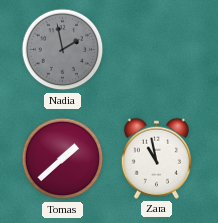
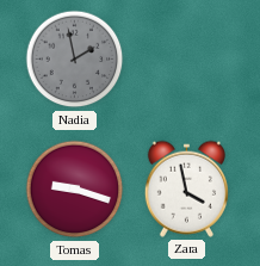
Tomas: 1:38 -> 9:18 (75, 190)
Zara: 10:58 -> 3:58 (186, 188)
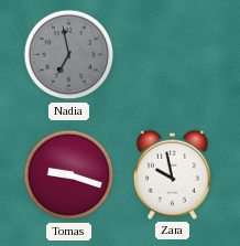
Nadia: 1:58 -> 6:58 (69, 55)
Zara: 3:58 -> 9:58 (172, 174)
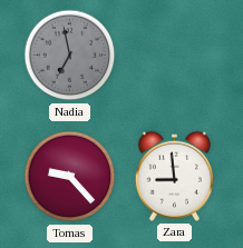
Tomas: 9:18 -> 9:23 (70, 177)
Zara: 9:58 -> 8:59 (174, 176)
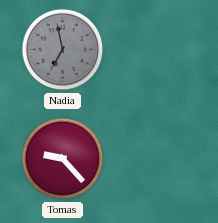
Zara: 8:59 -> none (174, 176)
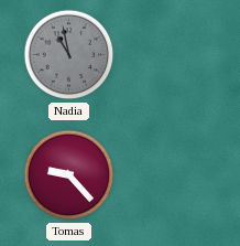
Nadia: 6:58 -> 10:58 (69, 55)
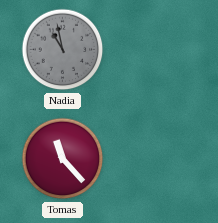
Tomas: 9:23 -> 11:23 (63, 159)
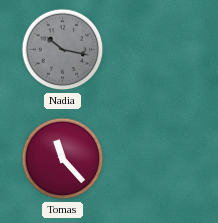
Nadia: 10:58 -> 10:17 (63, 50)
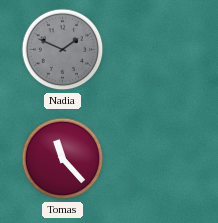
Nadia: 10:17 -> 1:49 (63, 50)
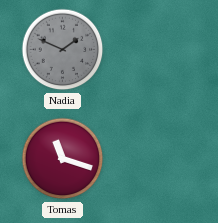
Tomas: 11:23 -> 11:18 (63, 159)
